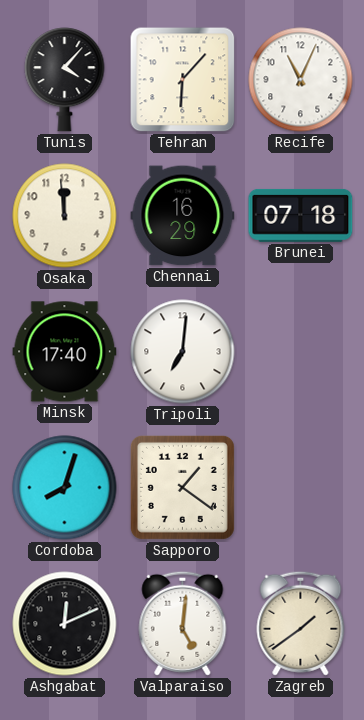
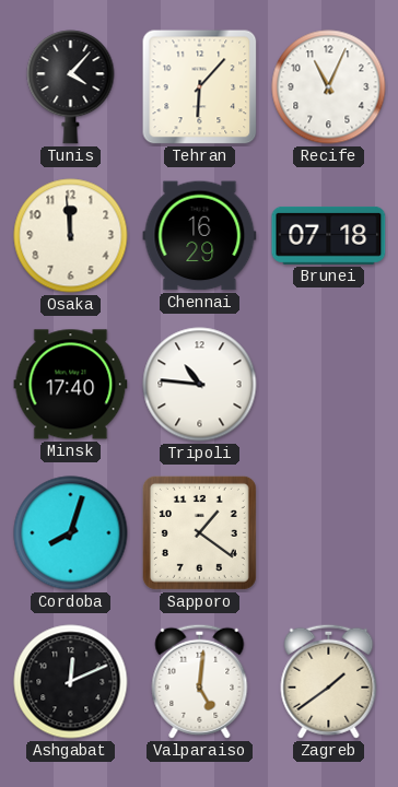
Tripoli: 7:01 -> 10:46 (200, 385)
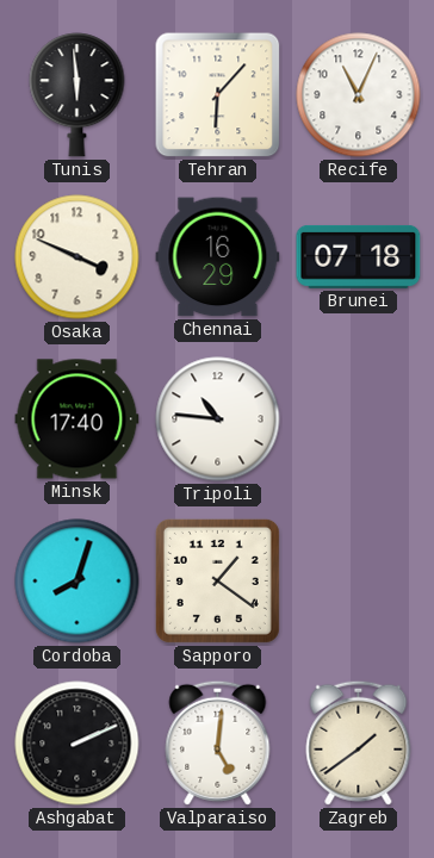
Tunis: 4:07 -> 5:59 (77, 95)
Osaka: 11:59 -> 3:49 (77, 257)
Ashgabat: 12:11 -> 2:11 (77, 744)
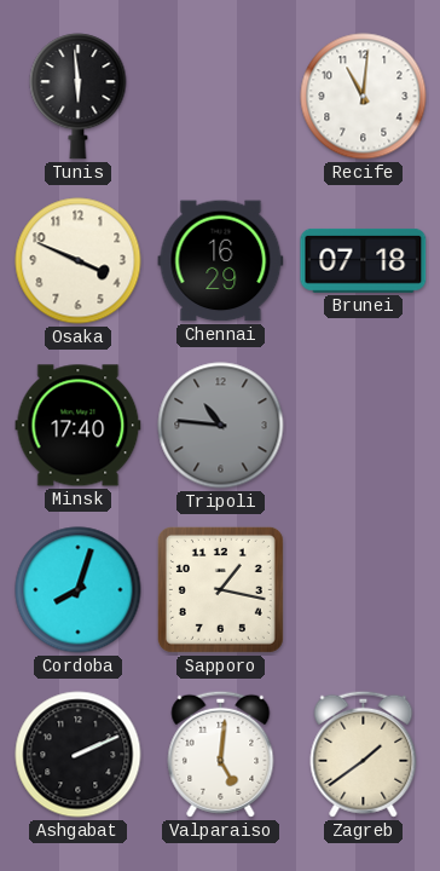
Tehran: 6:07 -> none (218, 95)
Recife: 11:04 -> 11:01 (364, 97)
Tripoli dial: white -> grey (221, 426)
Sapporo: 1:21 -> 1:17 (220, 589)
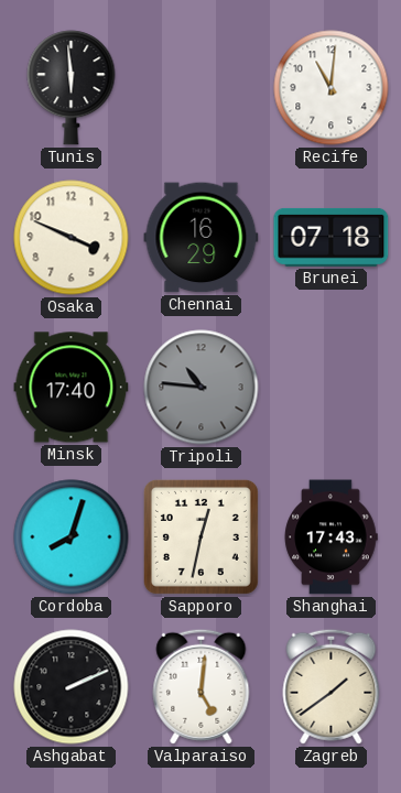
Sapporo: 1:17 -> 12:32 (201, 536)
Shanghai: none -> 17:43 (330, 537)
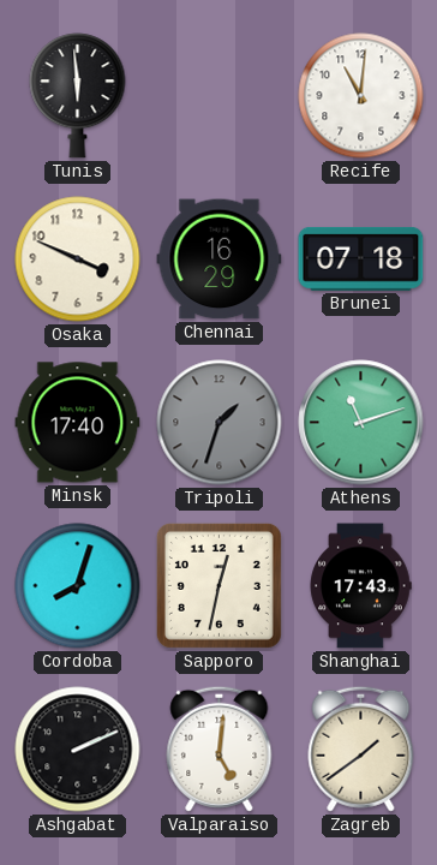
Tripoli: 10:46 -> 1:33 (220, 423)
Athens: none -> 11:12 (361, 423)
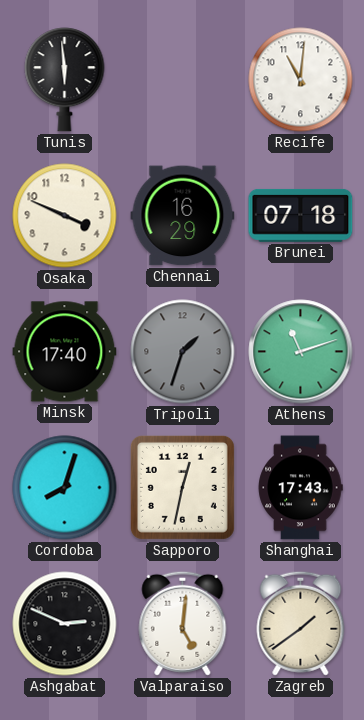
Ashgabat: 2:11 -> 2:49 (65, 624)
